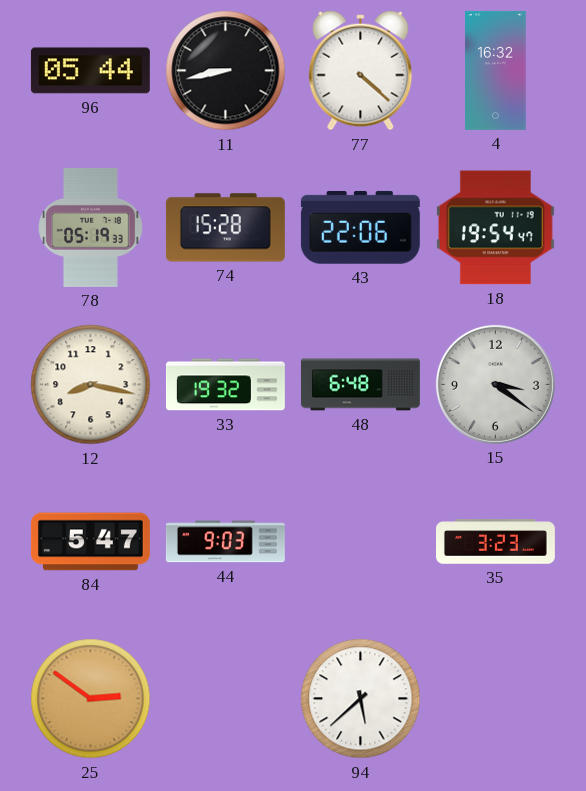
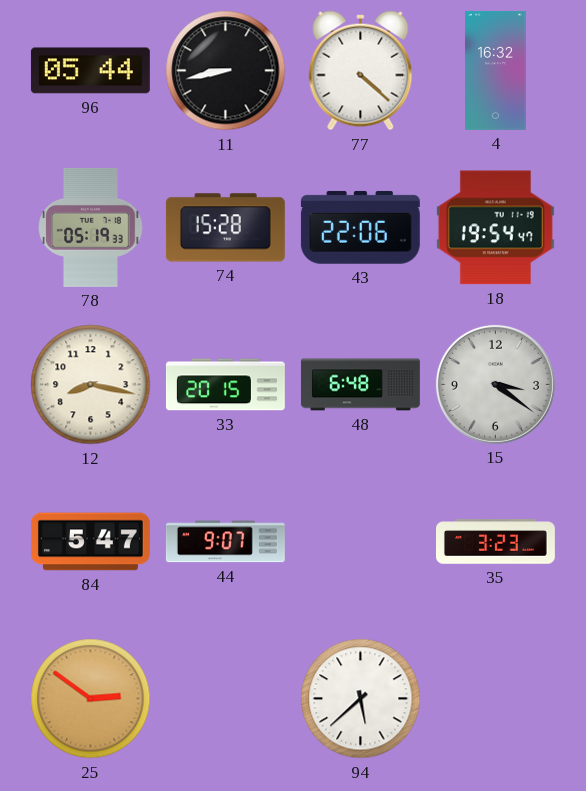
33: 19:32 -> 20:15 (225, 385)
44: 9:03 -> 9:07 (225, 542)
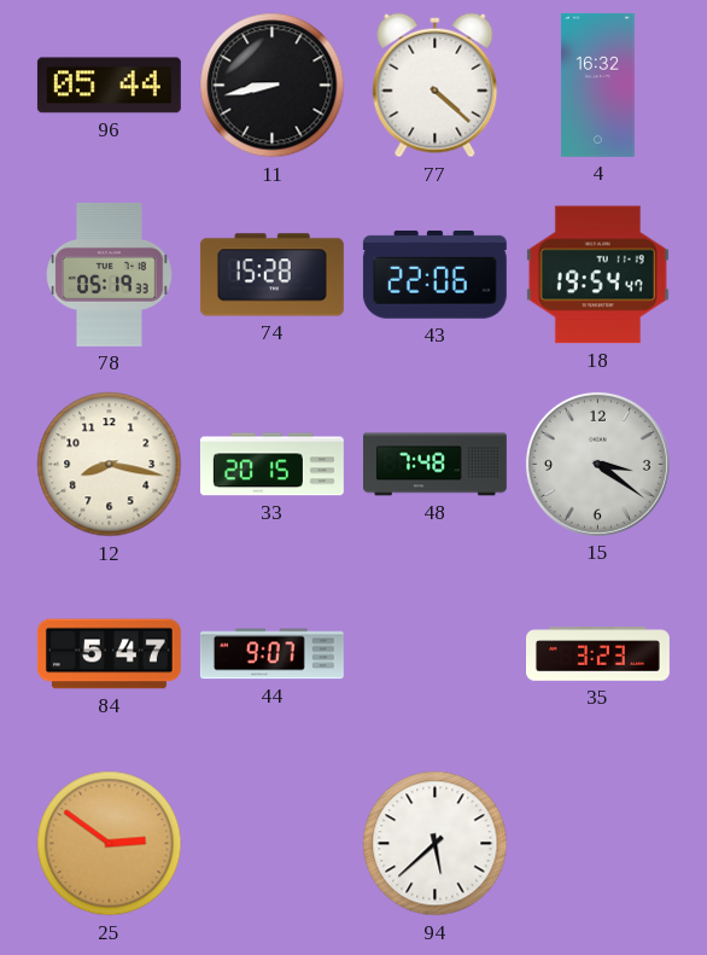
48: 6:48 -> 7:48 (434, 465)
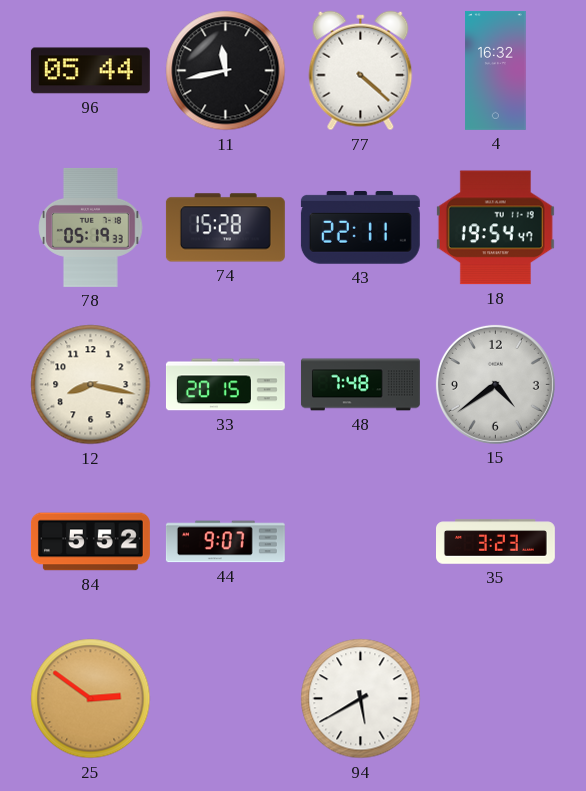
11: 8:43 -> 11:43 (226, 71)
43: 22:06 -> 22:11 (360, 228)
15: 3:21 -> 4:39 (495, 384)
84: 5:47 -> 5:52 (90, 542)
94: 5:38 -> 5:40 (361, 699)
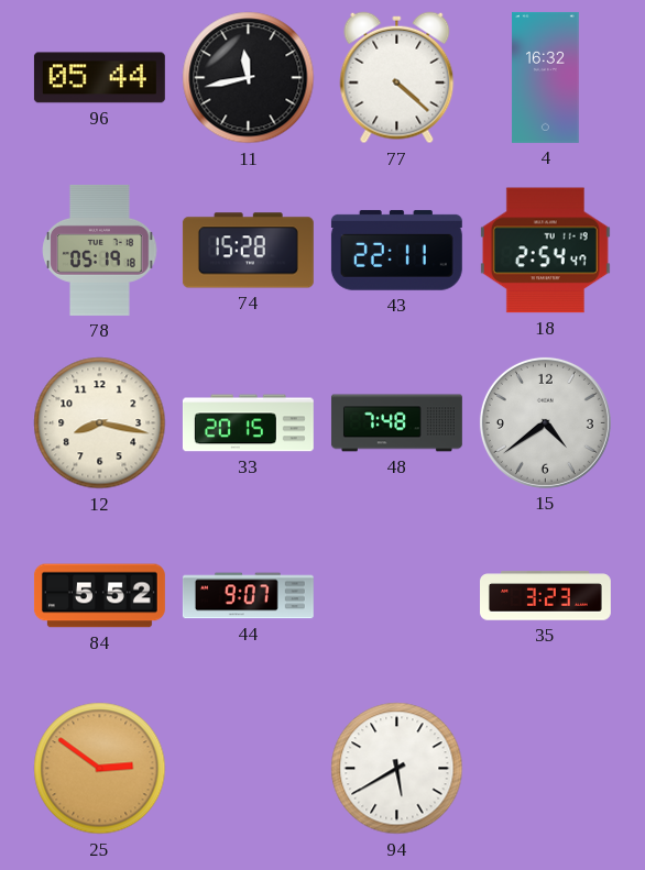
78: 05:19:33 -> 05:19:18 (100, 250)
18: 19:54 -> 2:54 (545, 251)
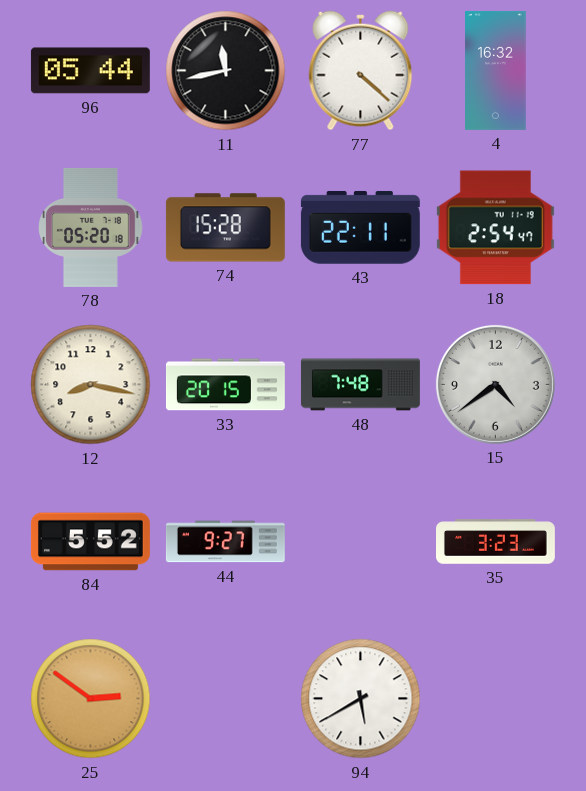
78: 05:19 -> 05:20 (91, 227)
44: 9:07 -> 9:27 (225, 542)
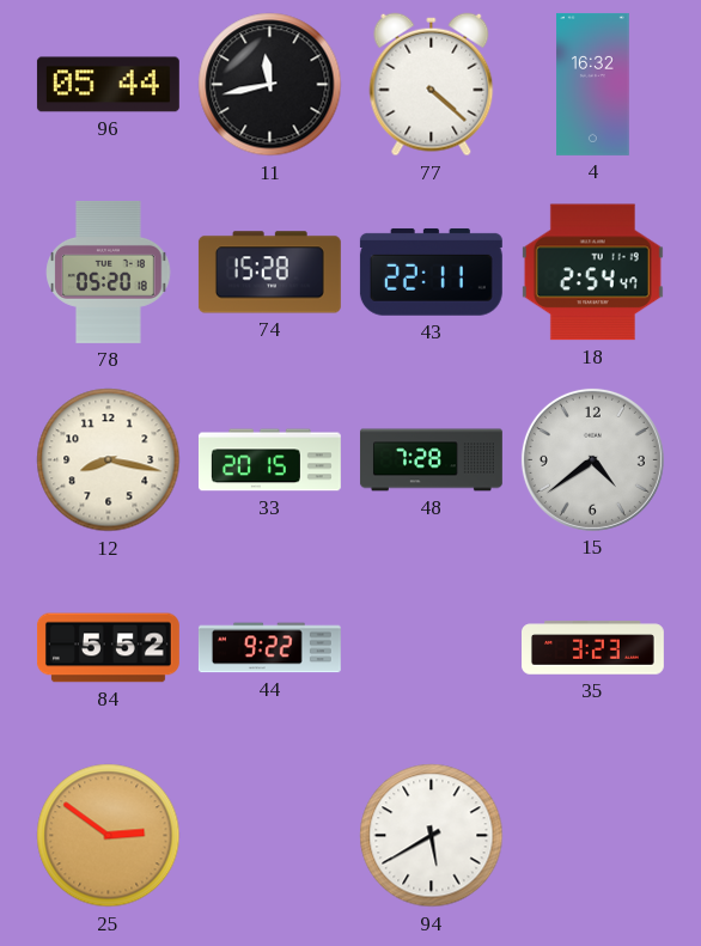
48: 7:48 -> 7:28 (431, 460)
44: 9:27 -> 9:22 (269, 648)
